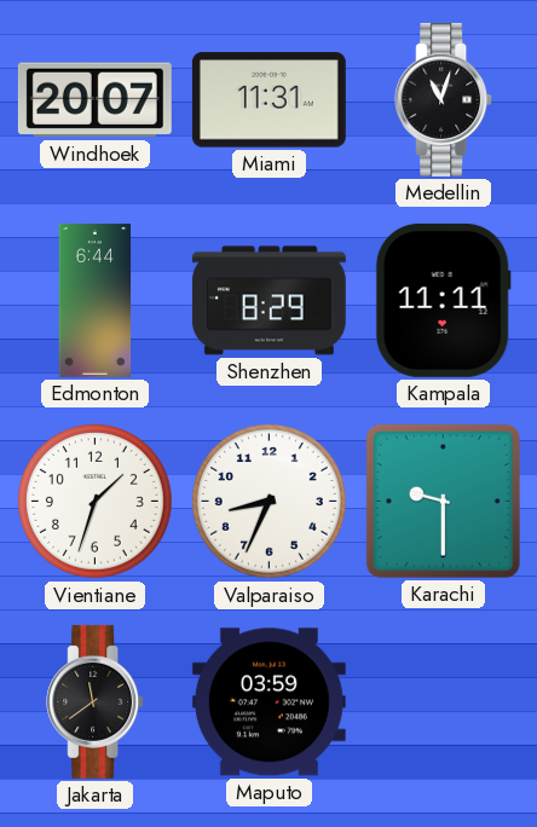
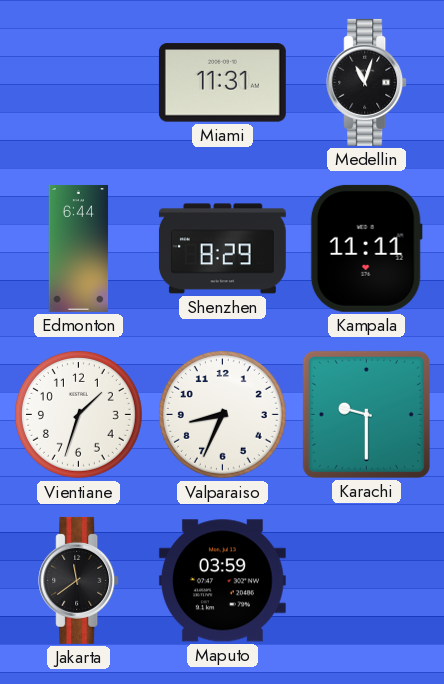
Windhoek: 20:07 -> none (94, 100)
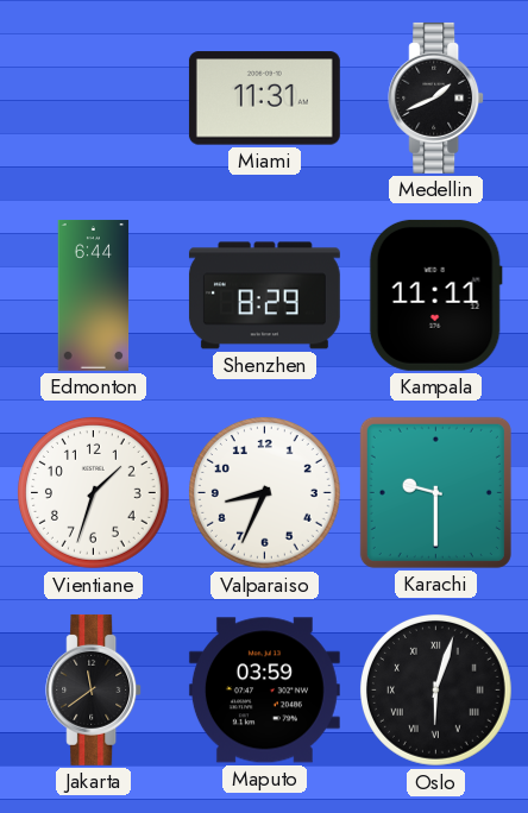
Medellin: 11:03 -> 1:41 (436, 97)
Oslo: none -> 6:03 (436, 691)
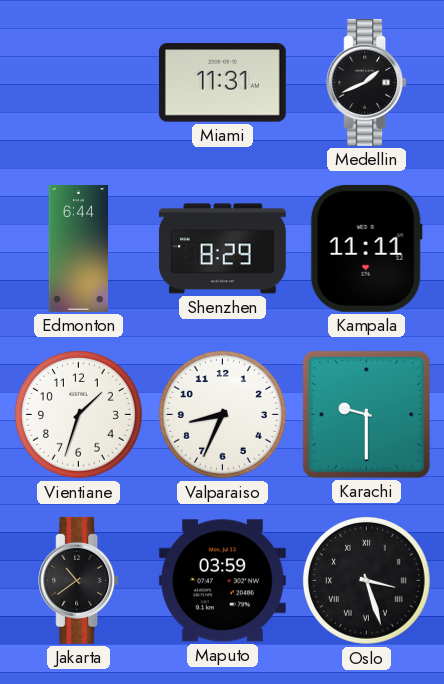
Jakarta: 11:39 -> 10:39 (79, 580)
Oslo: 6:03 -> 3:27 (367, 581)
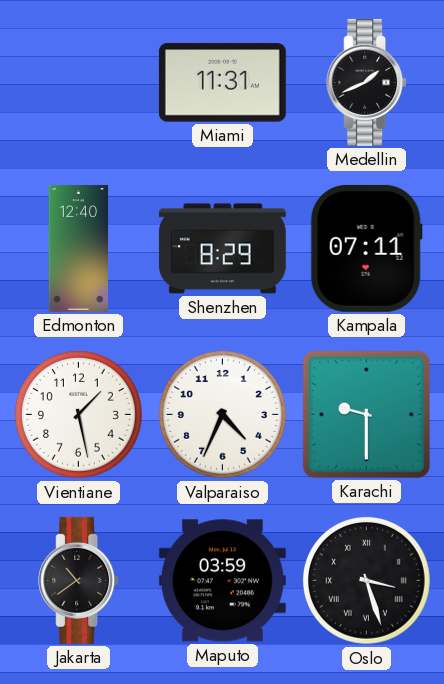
Edmonton: 6:44 -> 12:40 (79, 248)
Kampala: 11:11 -> 07:11 (366, 248)
Vientiane: 1:33 -> 1:28 (79, 415)
Valparaiso: 8:34 -> 4:34 (223, 415)
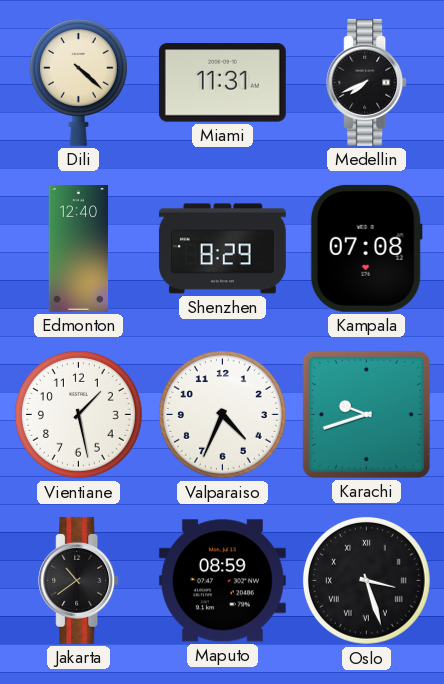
Dili: none -> 4:22 (78, 82)
Medellin: 1:41 -> 7:41 (367, 82)
Kampala: 07:11 -> 07:08 (366, 248)
Karachi: 9:30 -> 9:42 (366, 414)
Maputo: 03:59 -> 08:59 (222, 581)
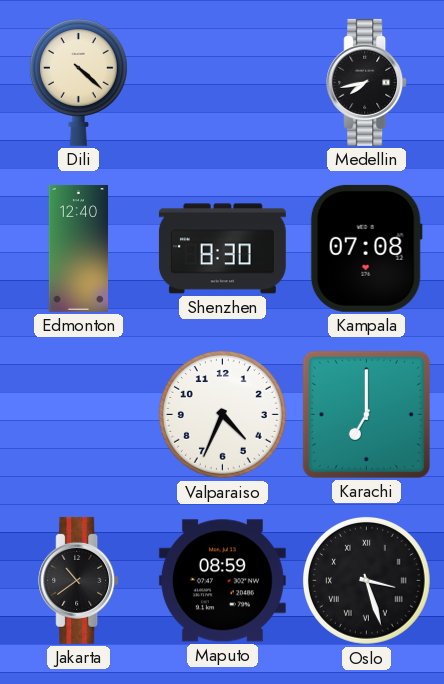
Miami: 11:31 -> none (222, 83)
Medellin: 7:41 -> 7:43 (367, 82)
Shenzhen: 8:29 -> 8:30 (222, 249)
Vientiane: 1:28 -> none (79, 415)
Karachi: 9:42 -> 7:00 (366, 414)
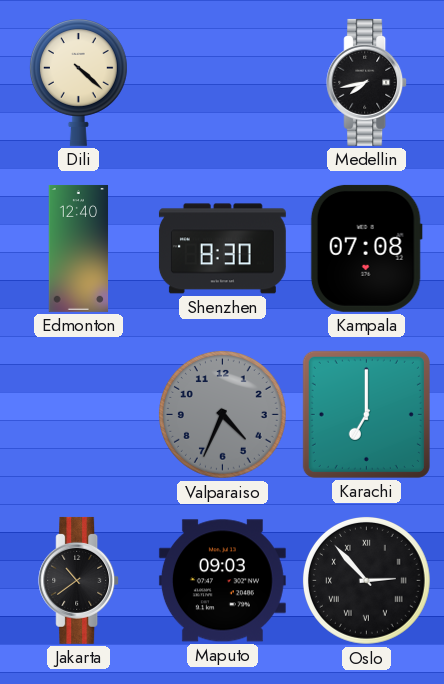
Valparaiso dial: white -> grey (223, 415)
Maputo: 08:59 -> 09:03 (222, 581)
Oslo: 3:27 -> 2:53 (367, 581)
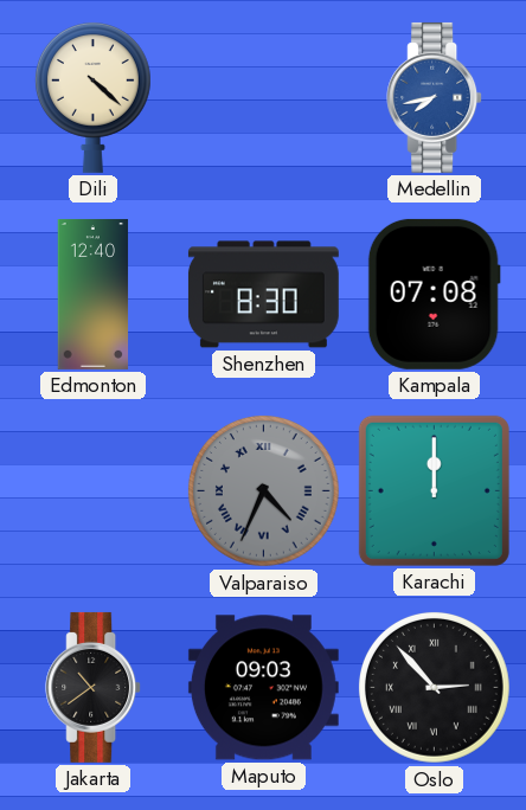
Medellin dial: black -> blue (435, 97)
Valparaiso numerals: Arabic -> Roman (264, 491)
Karachi: 7:00 -> 12:00 (434, 490)
